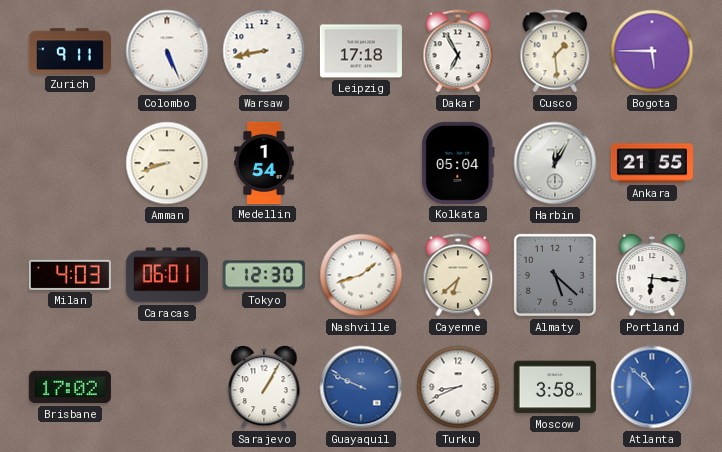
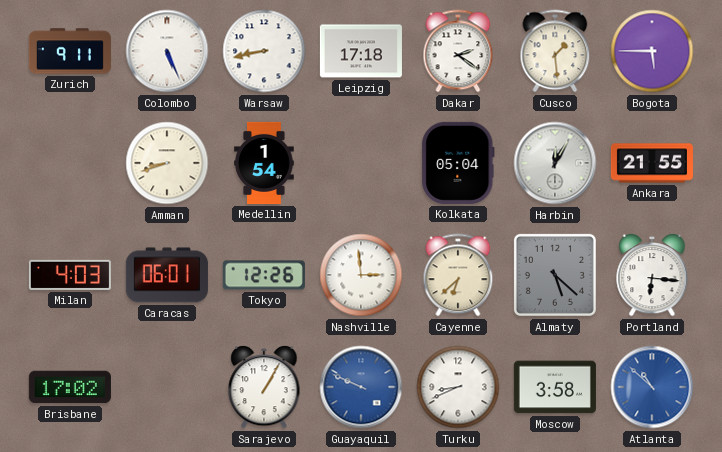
Dakar: 6:55 -> 2:21 (458, 51)
Tokyo: 12:30 -> 12:26 (264, 275)
Nashville: 1:42 -> 2:59 (361, 275)
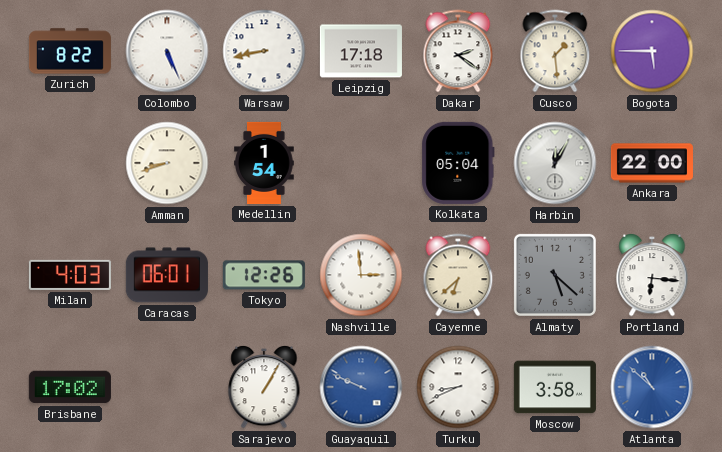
Zurich: 9:11 -> 8:22 (70, 51)
Ankara: 21:55 -> 22:00 (652, 163)
